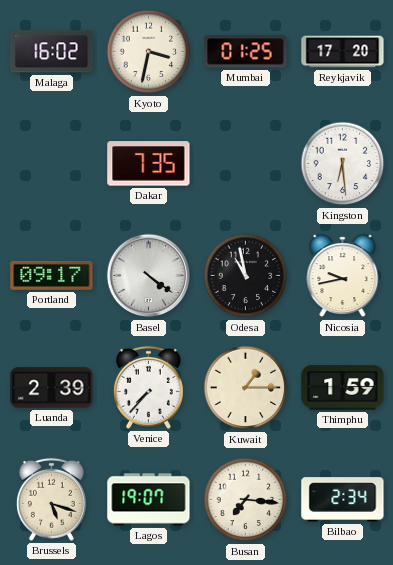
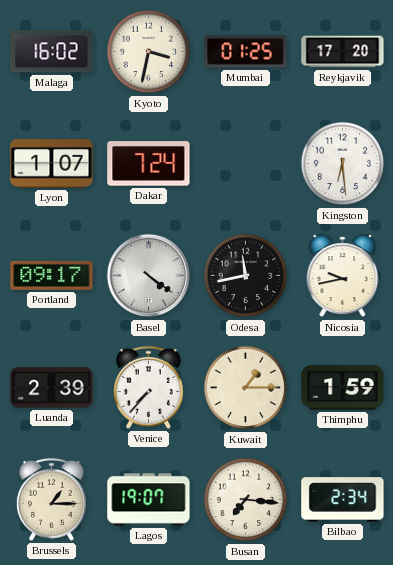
Lyon: none -> 1:07 (52, 164)
Dakar: 7:35 -> 7:24 (149, 164)
Odesa: 10:58 -> 11:43 (246, 276)
Brussels: 5:18 -> 1:15 (51, 499)
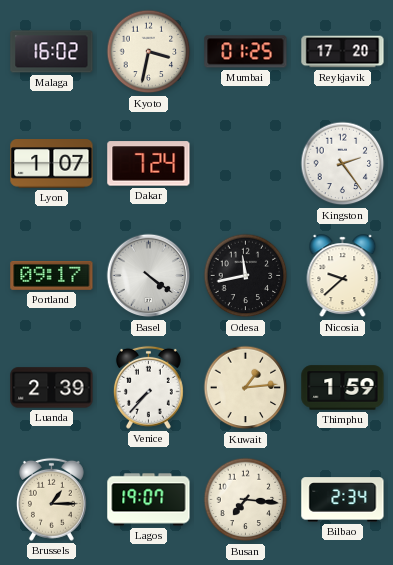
Kingston: 6:29 -> 2:24 (343, 164)
Nicosia: 9:43 -> 9:38 (343, 276)
Kuwait: 1:15 -> 1:14 (246, 388)
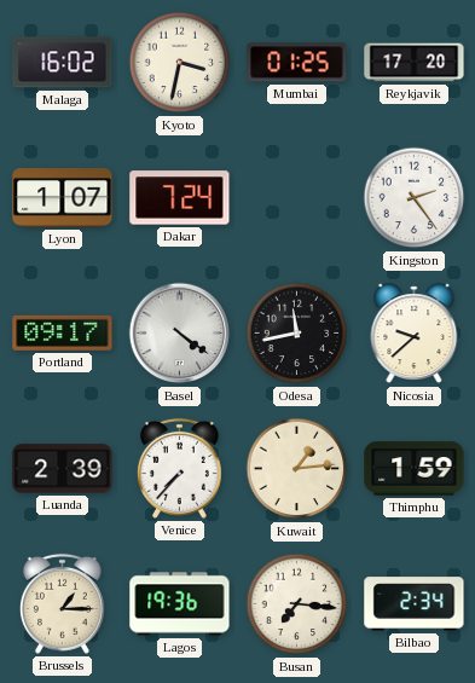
Lagos: 19:07 -> 19:36 (180, 604)
